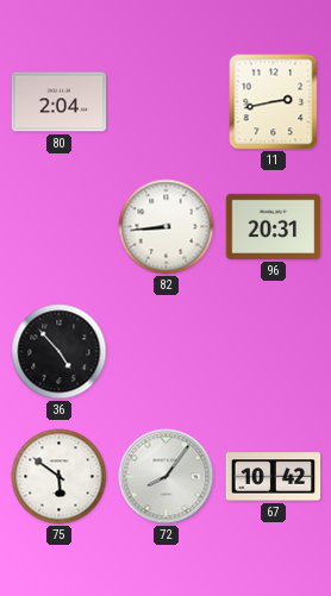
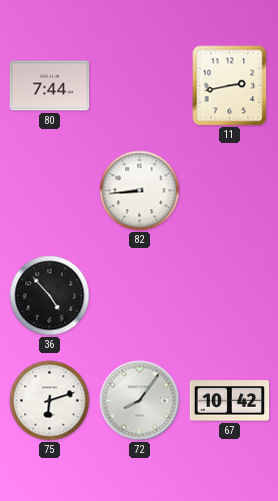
80: 2:04 -> 7:44 (50, 86)
96: 20:31 -> none (274, 226)
75: 5:51 -> 6:12 (50, 401)
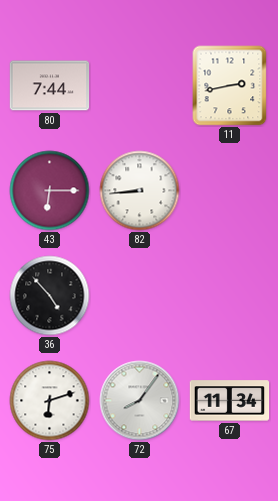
43: none -> 6:15 (50, 191)
67: 10:42 -> 11:34 (230, 401)
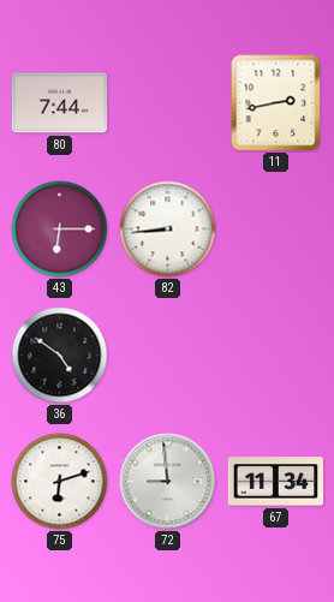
36: 4:53 -> 4:51 (60, 356)
72: 8:06 -> 8:59 (168, 482)
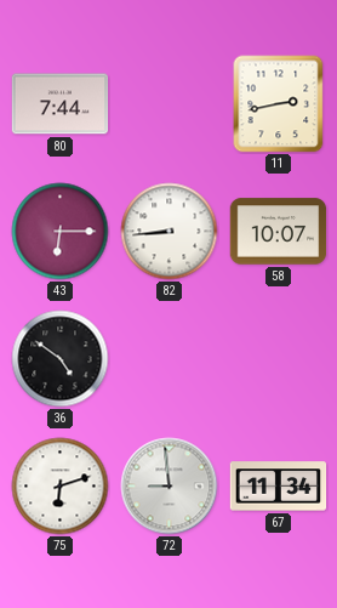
58: none -> 10:07 (279, 232)
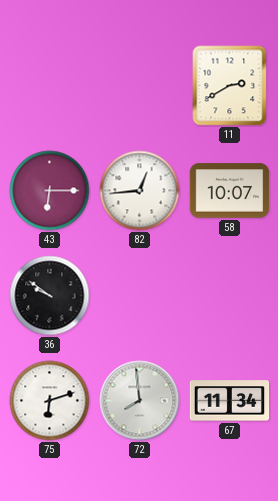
80: 7:44 -> none (61, 104)
11: 2:43 -> 2:40 (230, 86)
82: 8:44 -> 12:44 (140, 191)
36: 4:51 -> 9:51 (50, 296)
72: 8:59 -> 7:59 (140, 401)
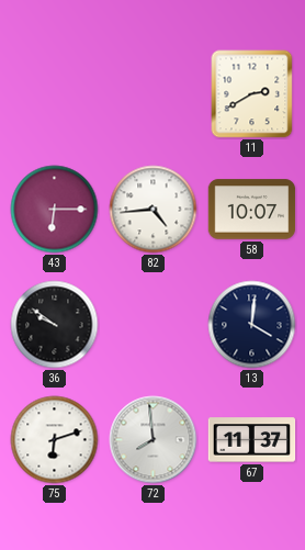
82: 12:44 -> 4:44 (154, 210)
13: none -> 4:01 (252, 325)
67: 11:34 -> 11:37 (252, 440)
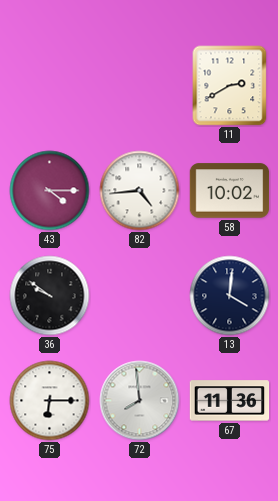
43: 6:15 -> 4:15 (50, 191)
58: 10:07 -> 10:02 (230, 191)
75: 6:12 -> 6:15 (50, 401)
67: 11:37 -> 11:36 (230, 401)
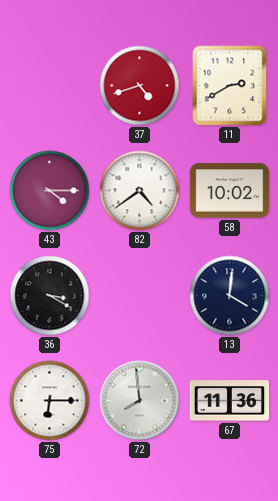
37: none -> 4:42 (140, 86)
82: 4:44 -> 4:39 (140, 191)
36: 9:51 -> 3:20 (50, 296)
